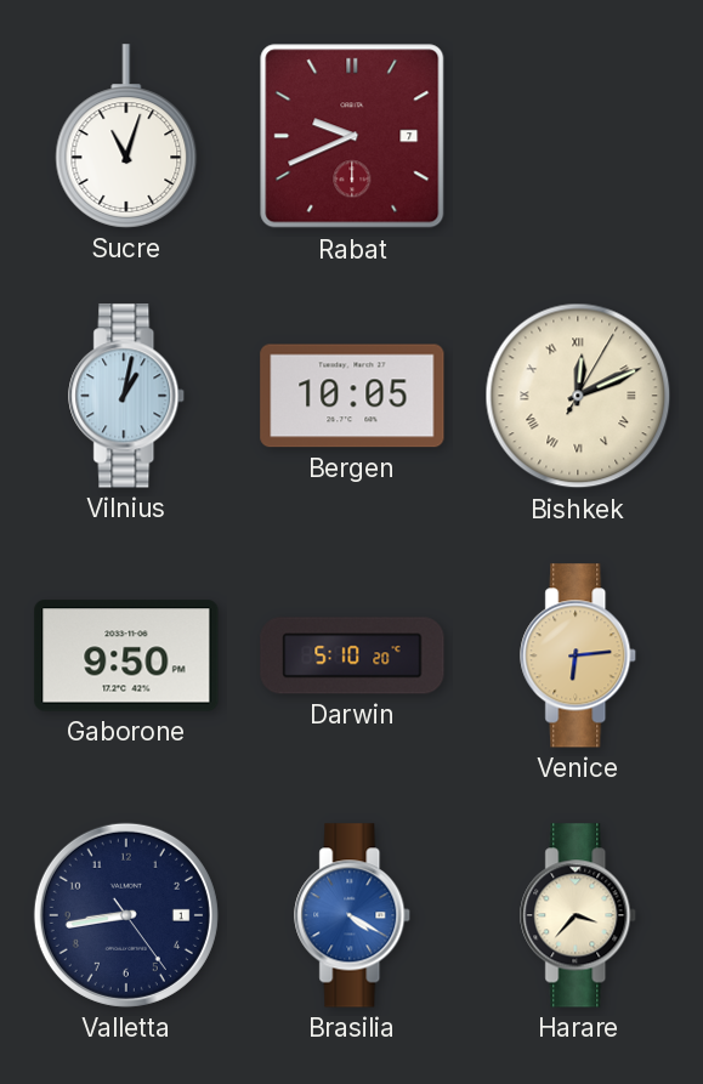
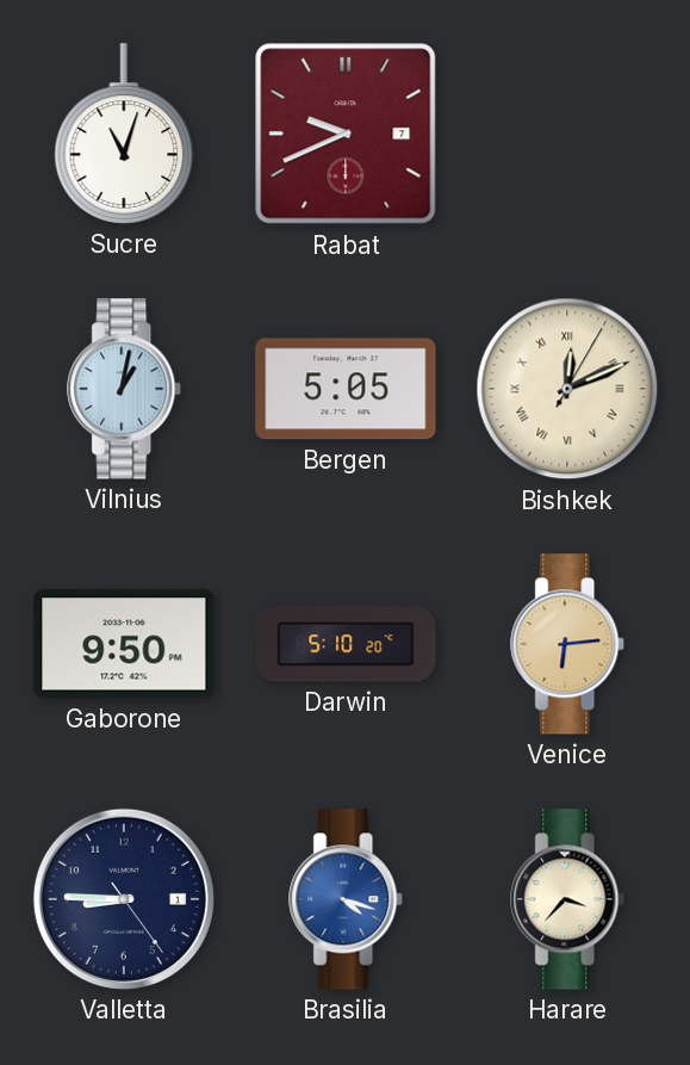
Bergen: 10:05 -> 5:05 (346, 389)
Valletta: 8:43 -> 8:45 (124, 899)
Brasilia: 4:20 -> 4:18 (347, 899)
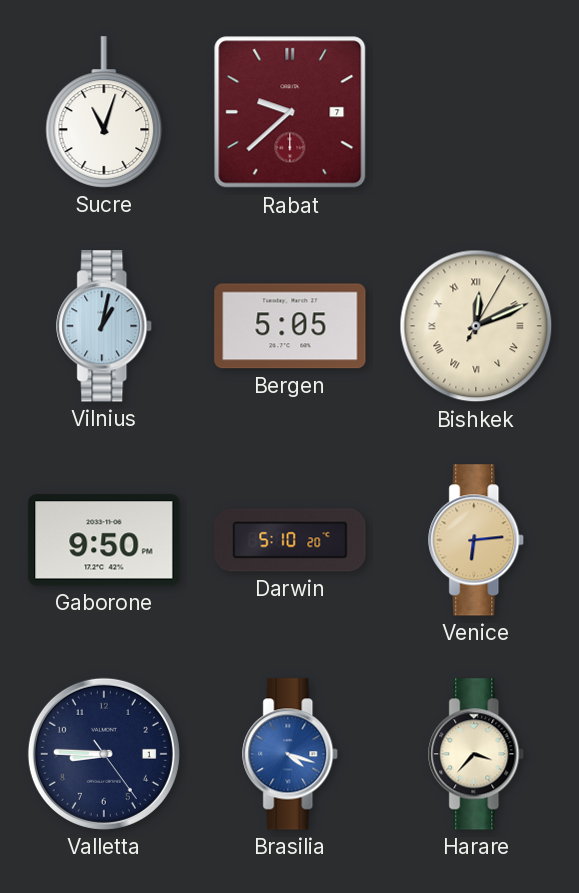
Rabat: 9:41 -> 9:38 (290, 112)
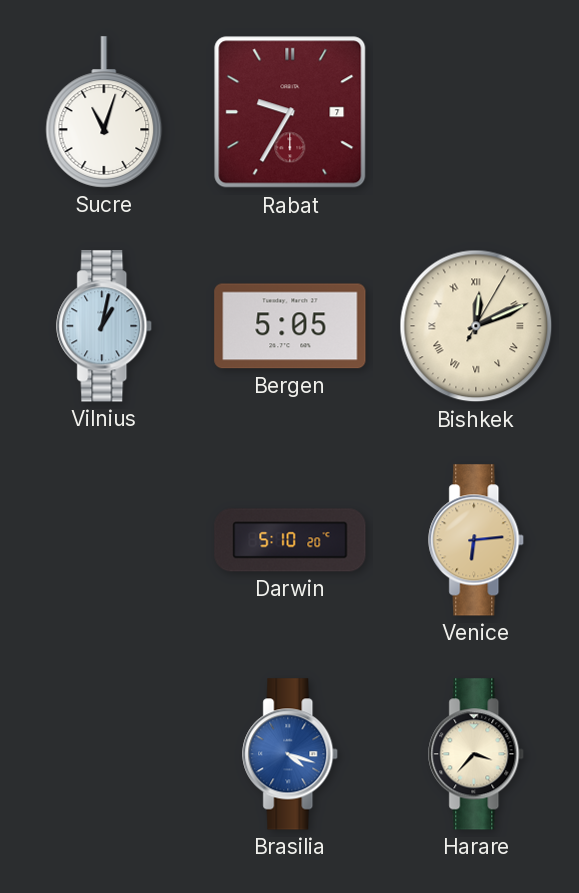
Rabat: 9:38 -> 9:35 (290, 112)
Gaborone: 9:50 -> none (104, 540)
Valletta: 8:45 -> none (104, 754)
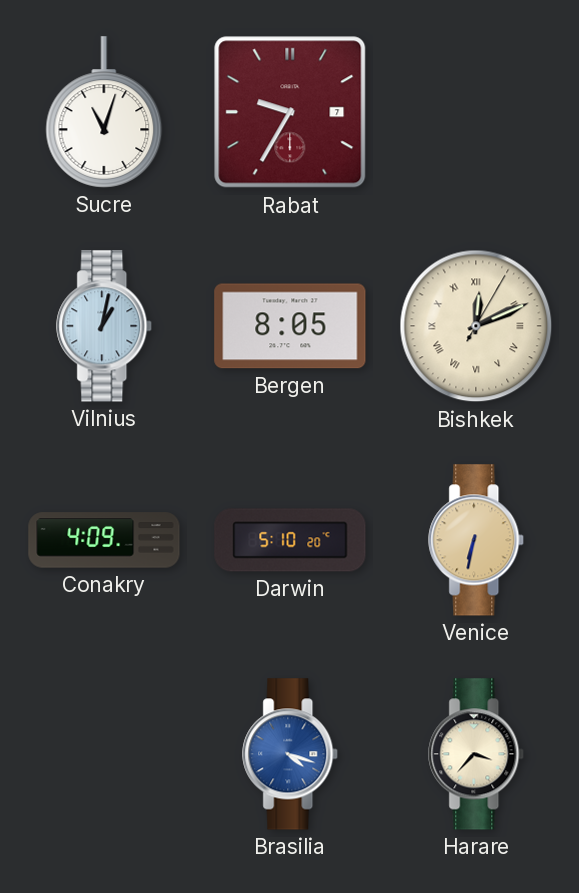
Bergen: 5:05 -> 8:05 (290, 326)
Conakry: none -> 4:09 (104, 540)
Venice: 6:14 -> 6:32 (477, 540)
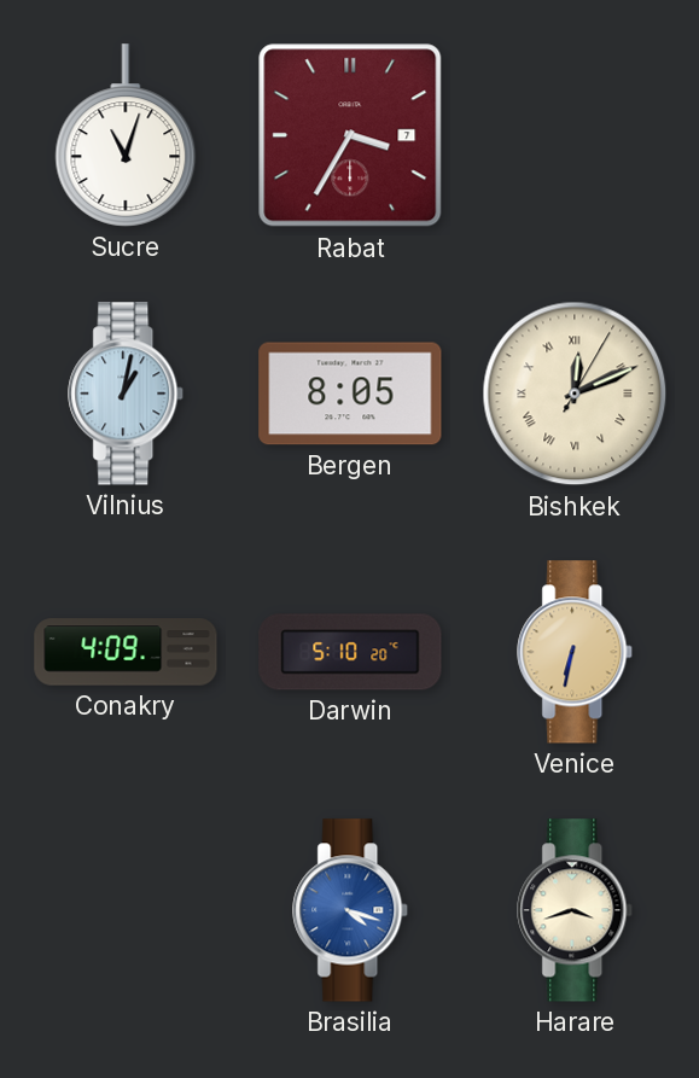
Rabat: 9:35 -> 3:35 (350, 135)
Harare: 3:37 -> 3:42 (576, 910)
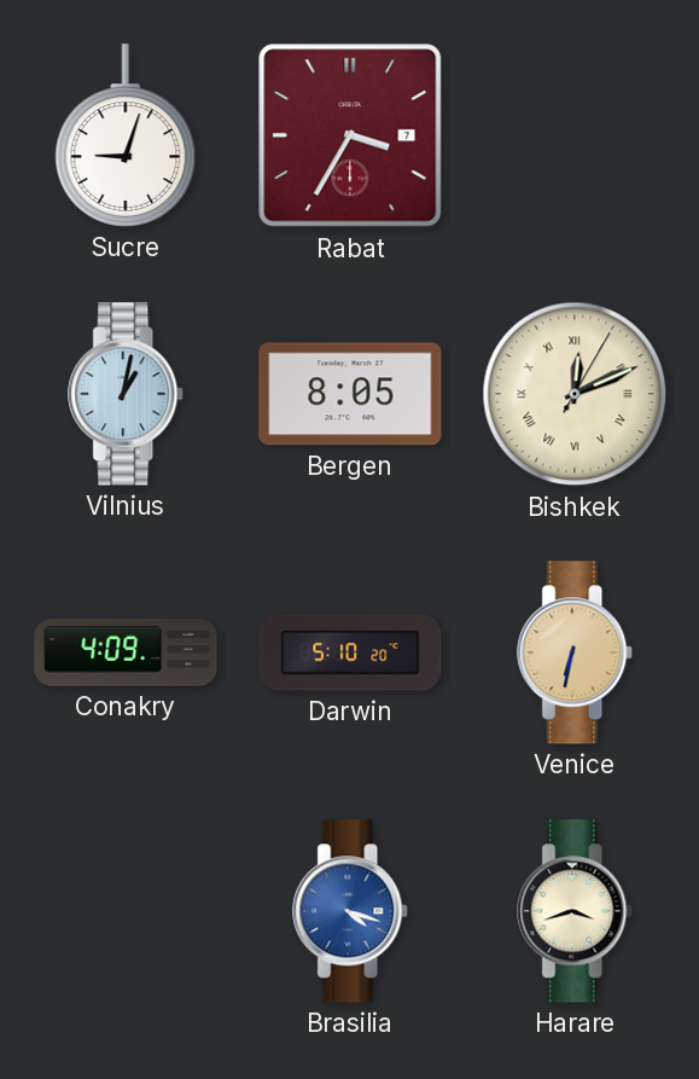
Sucre: 11:03 -> 9:03 (126, 135)
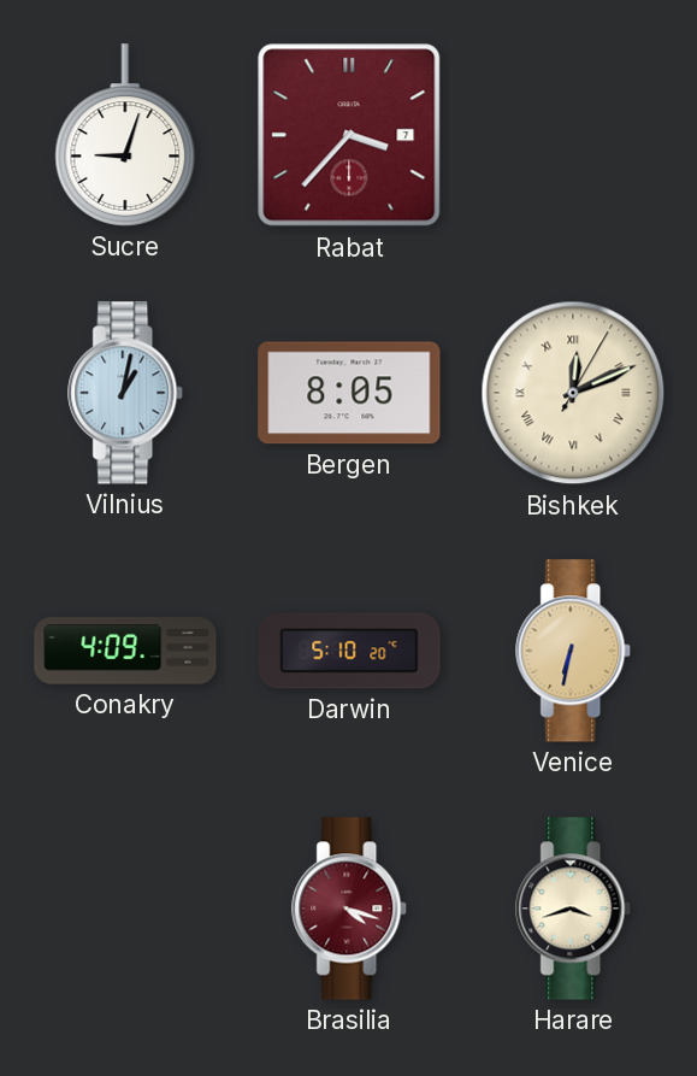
Rabat: 3:35 -> 3:37 (349, 135)
Brasilia dial: blue -> burgundy (350, 909)
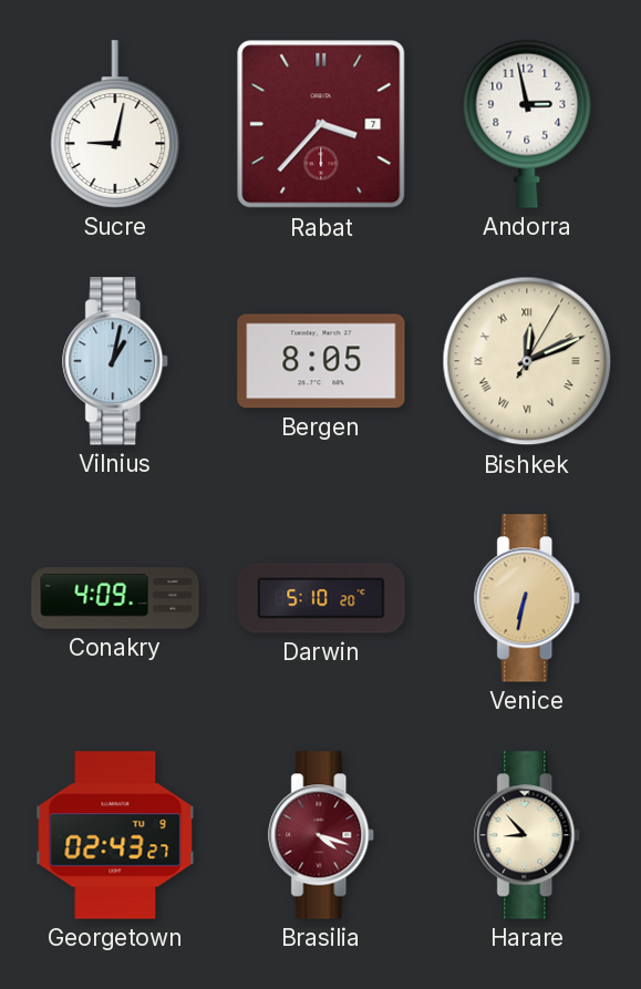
Sucre: 9:03 -> 9:02 (115, 124)
Andorra: none -> 2:58 (527, 124)
Georgetown: none -> 02:43 (115, 835)
Harare: 3:42 -> 8:53 (528, 835)
